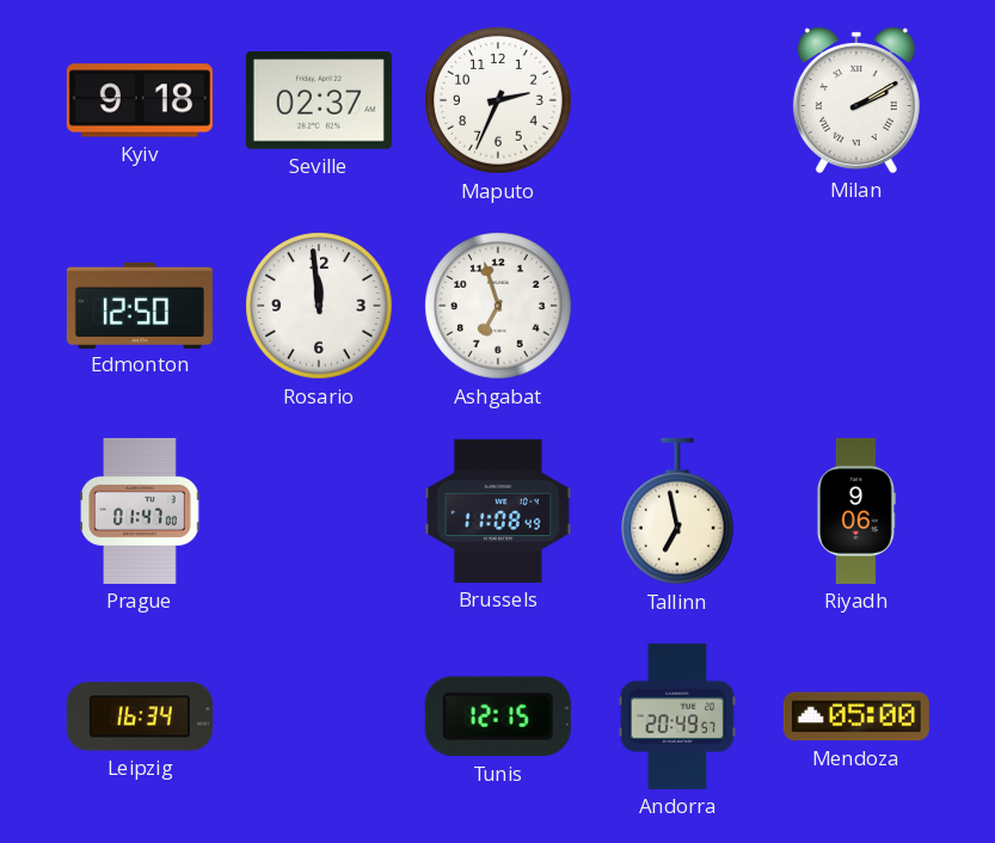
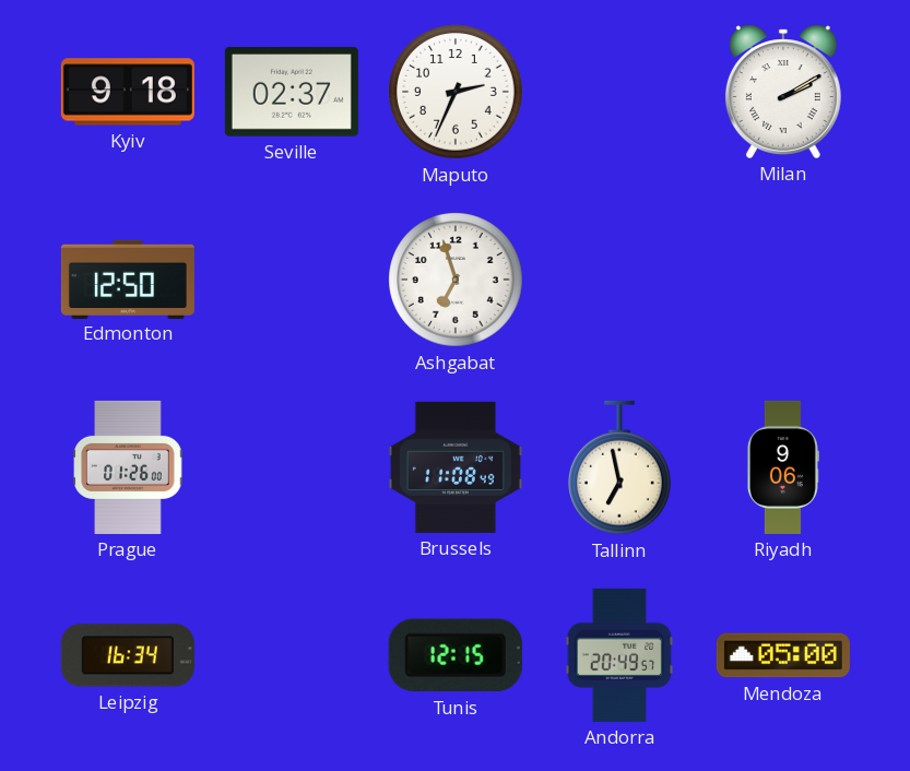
Rosario: 11:59 -> none (319, 306)
Prague: 01:47 -> 01:26 (128, 467)
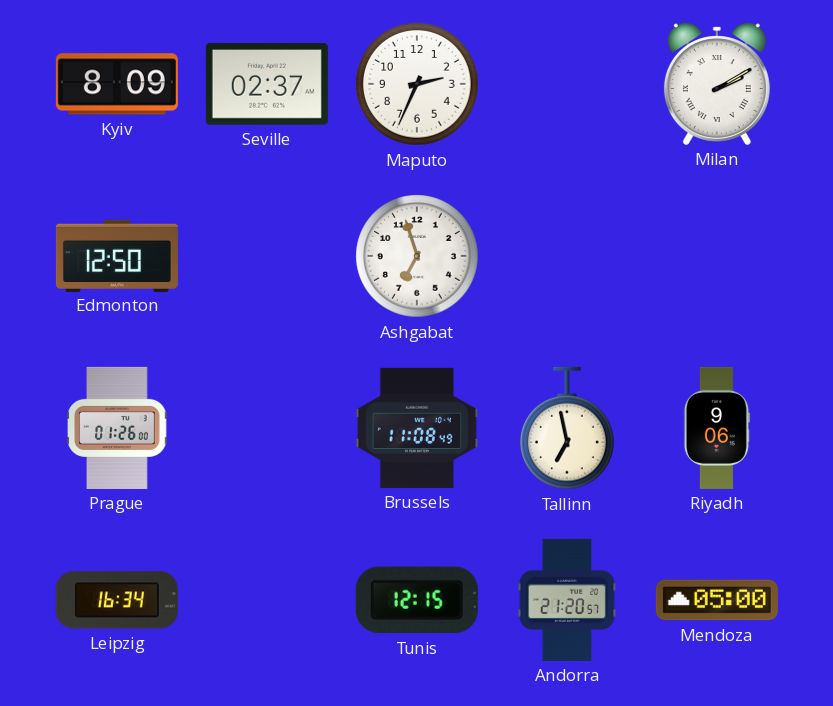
Kyiv: 9:18 -> 8:09 (117, 84)
Andorra: 20:49 -> 21:20 (567, 600)
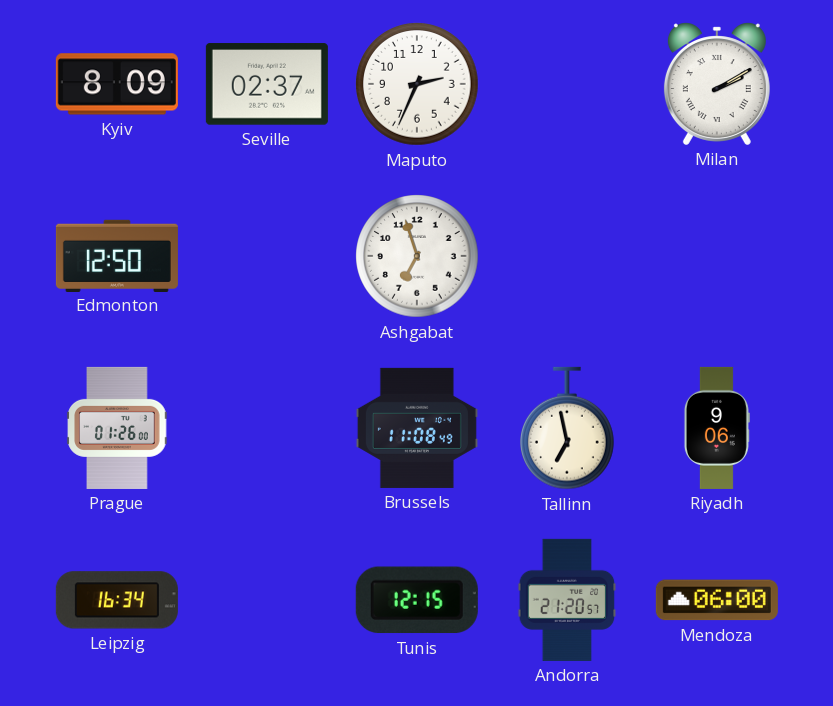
Mendoza: 05:00 -> 06:00 (717, 600)
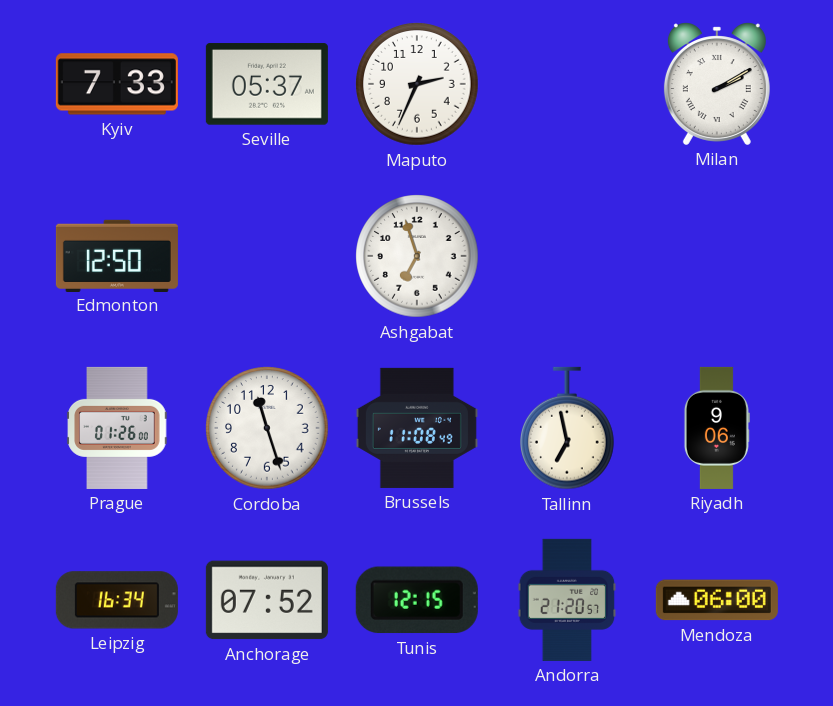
Kyiv: 8:09 -> 7:33 (117, 84)
Seville: 02:37 -> 05:37 (267, 84)
Cordoba: none -> 11:27 (267, 428)
Anchorage: none -> 07:52 (267, 600)
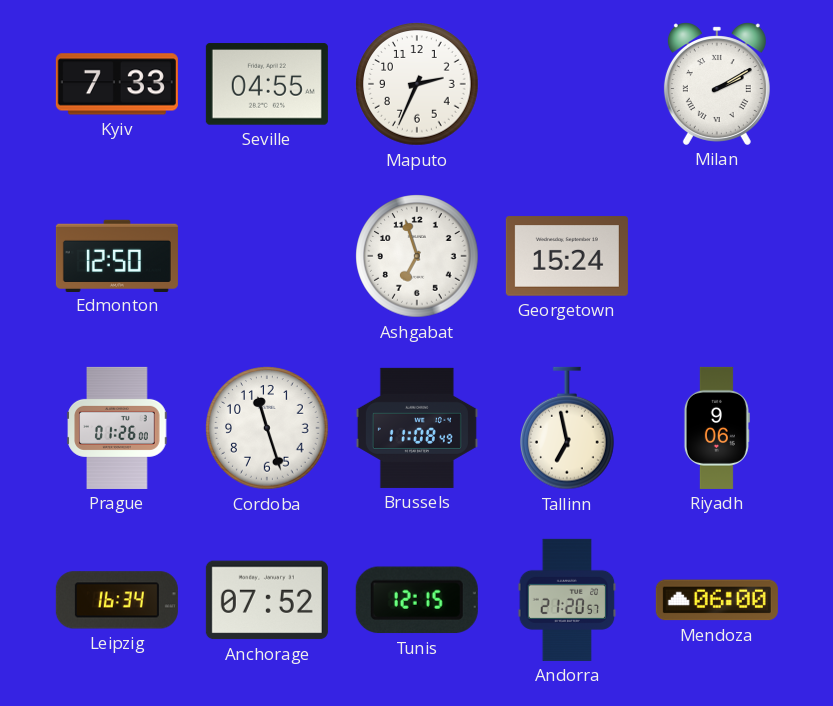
Seville: 05:37 -> 04:55 (267, 84)
Georgetown: none -> 15:24 (567, 256)
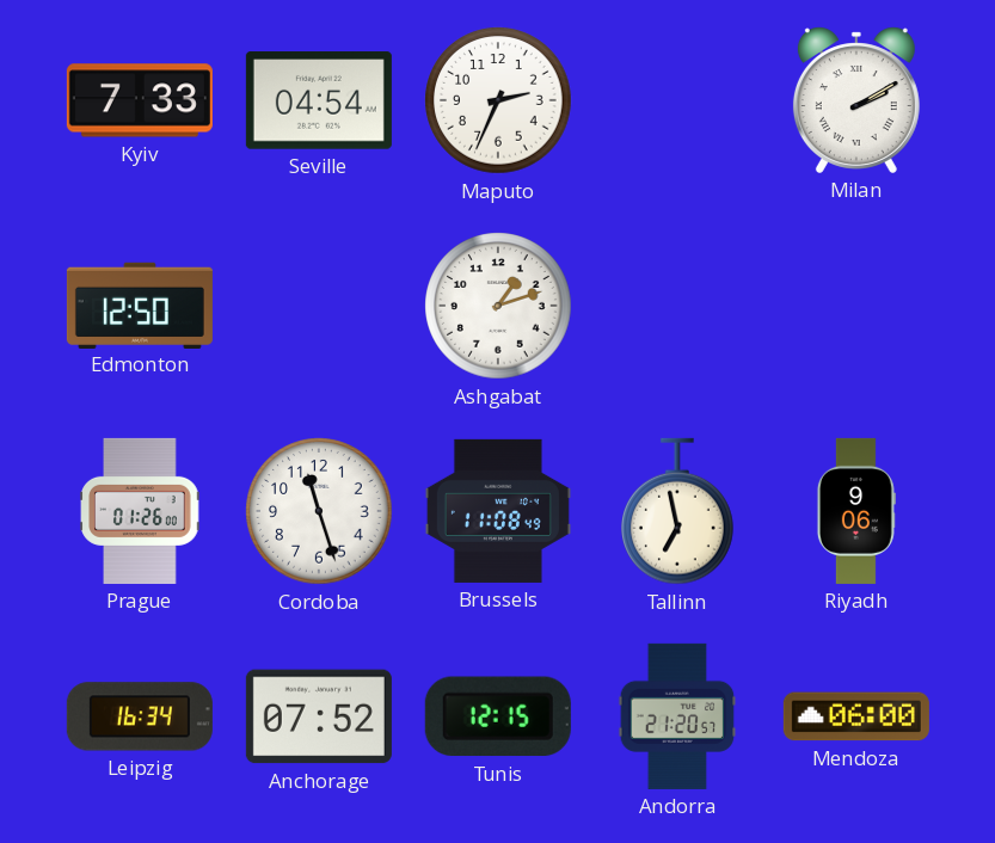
Seville: 04:55 -> 04:54 (319, 100)
Ashgabat: 6:57 -> 1:12 (498, 306)
Georgetown: 15:24 -> none (567, 256)
